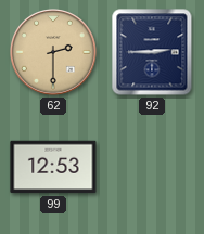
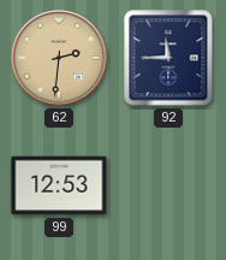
62: 2:30 -> 2:31 (59, 58)
92: 2:45 -> 11:45 (168, 58)
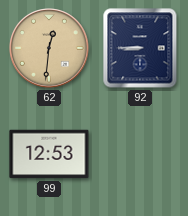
62: 2:31 -> 12:31 (49, 48)
92: 11:45 -> 8:45 (140, 48)
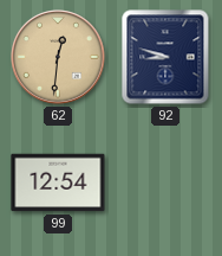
92: 8:45 -> 8:48 (165, 57)
99: 12:53 -> 12:54 (58, 183)
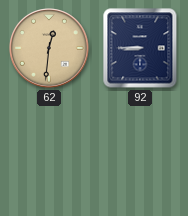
92: 8:48 -> 8:45 (140, 48)
99: 12:54 -> none (58, 183)
